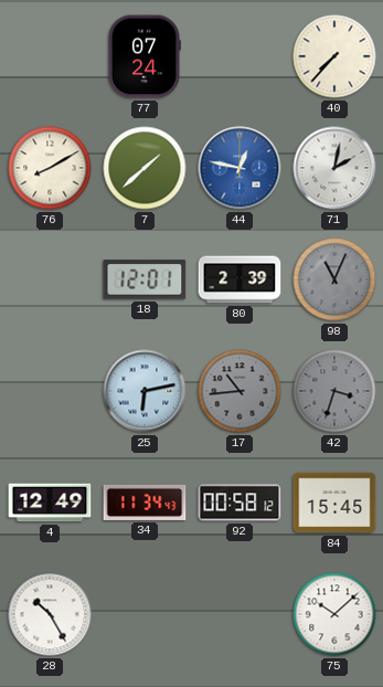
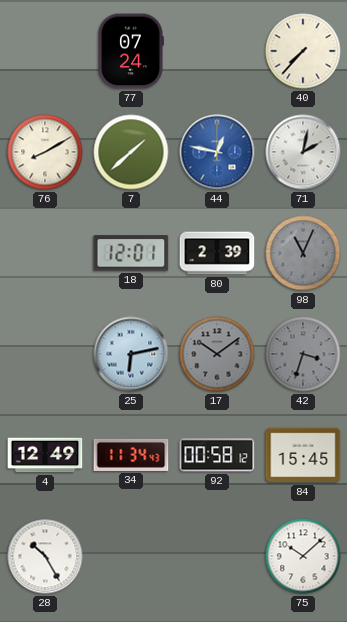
17: 10:44 -> 10:09 (217, 354)
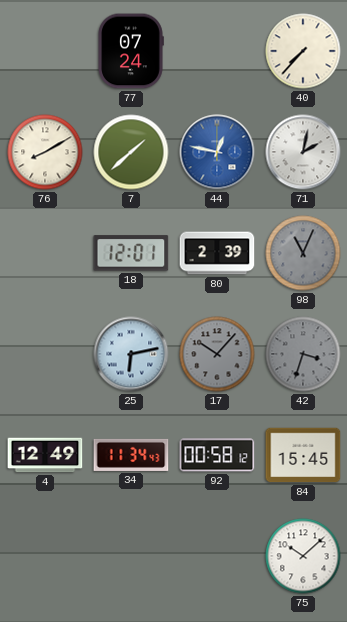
17: 10:09 -> 10:07 (217, 354)
28: 10:25 -> none (45, 556)
